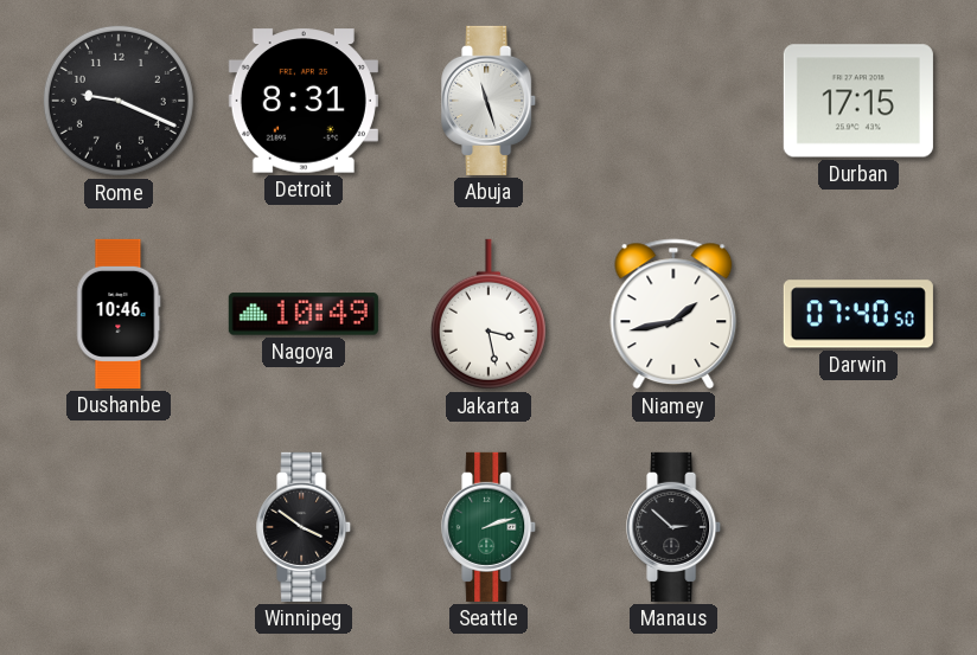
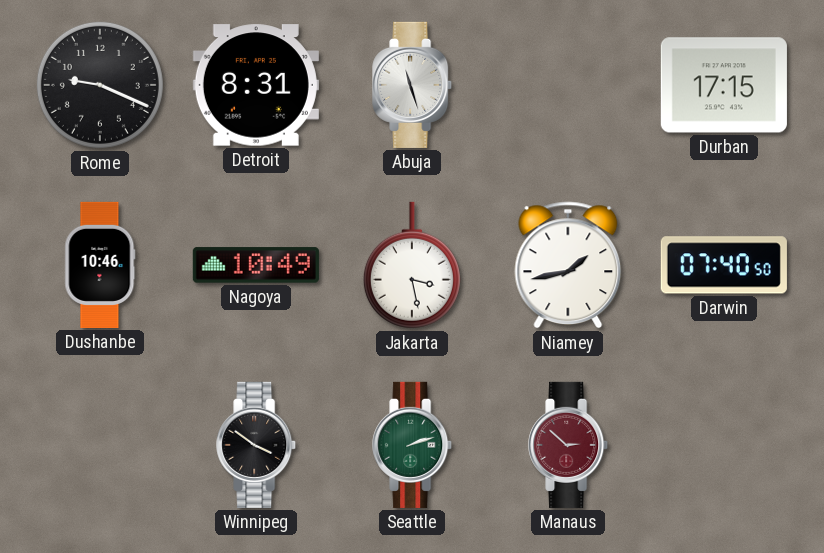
Manaus dial: black -> burgundy (569, 445)
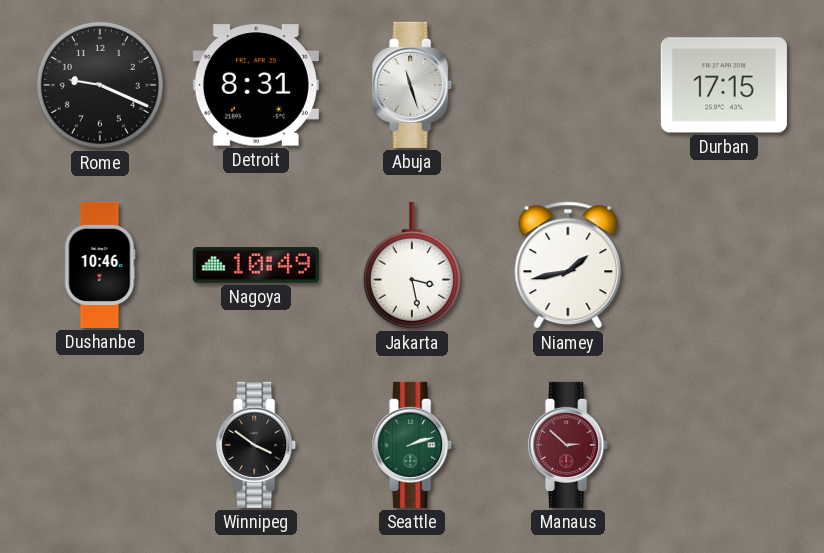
Darwin: 07:40 -> none (724, 265)
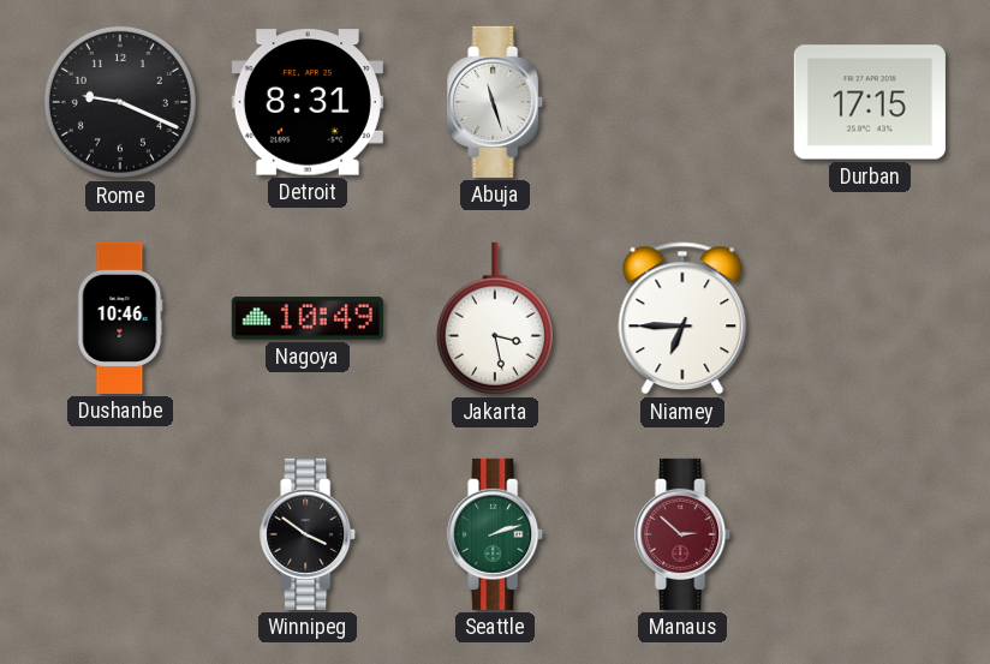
Niamey: 1:43 -> 6:45 (682, 318)
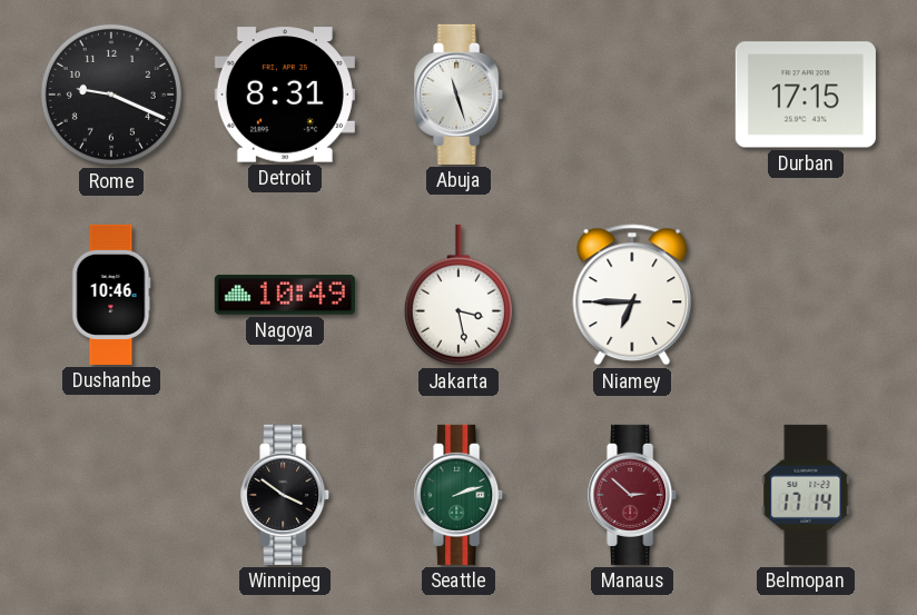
Belmopan: none -> 17:14 (806, 495)
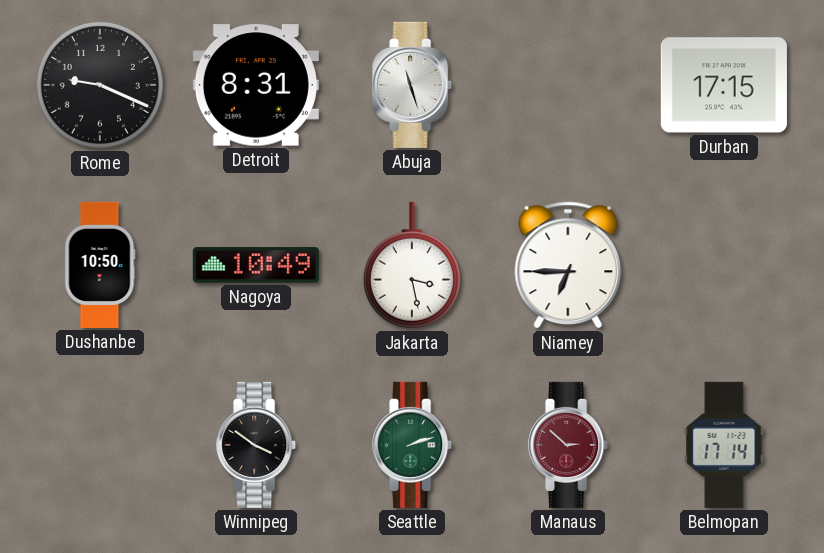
Dushanbe: 10:46 -> 10:50 (100, 265)
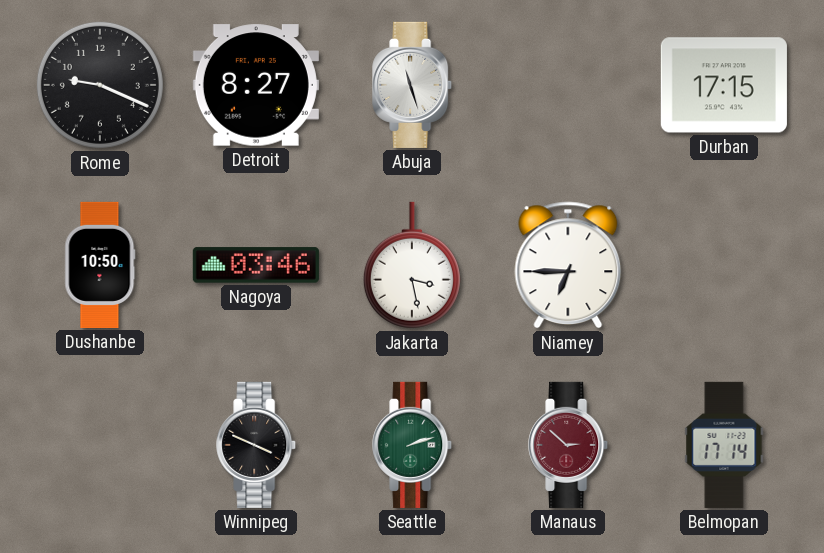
Detroit: 8:31 -> 8:27 (256, 85)
Nagoya: 10:49 -> 03:46 (256, 265)
Winnipeg: 3:51 -> 3:49 (257, 445)
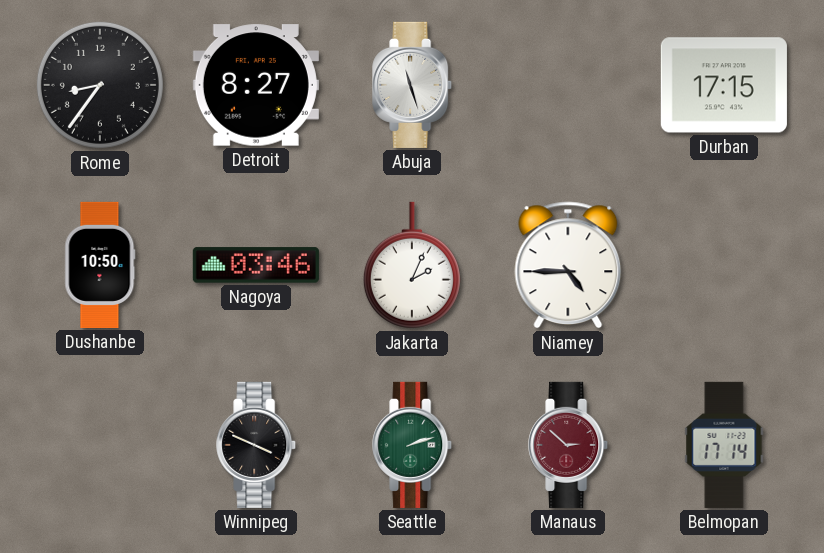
Rome: 9:19 -> 8:36 (100, 85)
Jakarta: 3:28 -> 2:04 (412, 265)
Niamey: 6:45 -> 4:45 (568, 265)
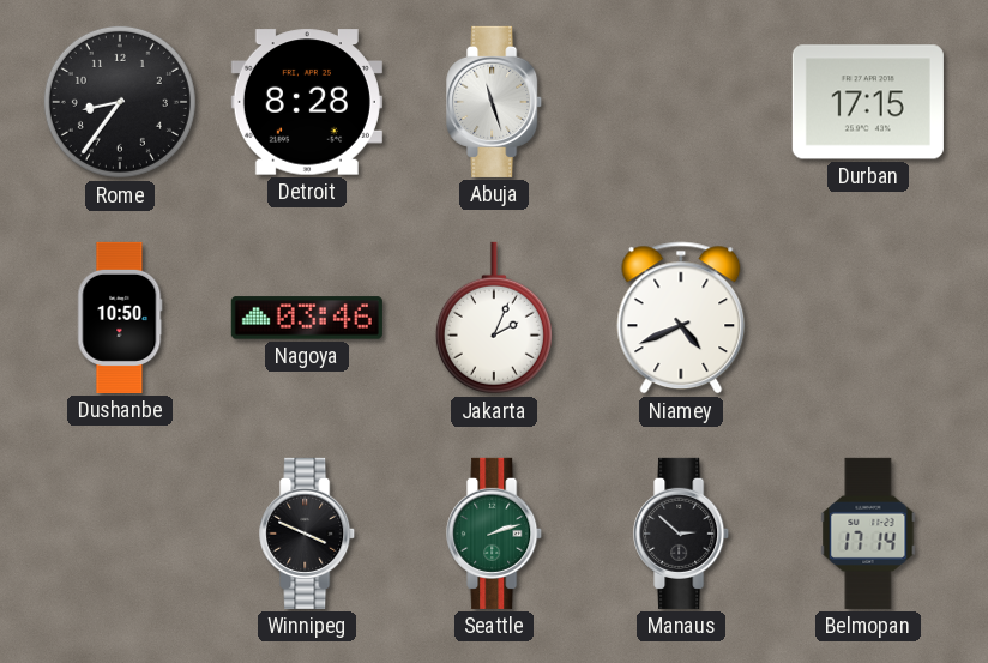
Detroit: 8:27 -> 8:28 (307, 102)
Niamey: 4:45 -> 4:41 (681, 318)
Manaus dial: burgundy -> black (682, 534)
